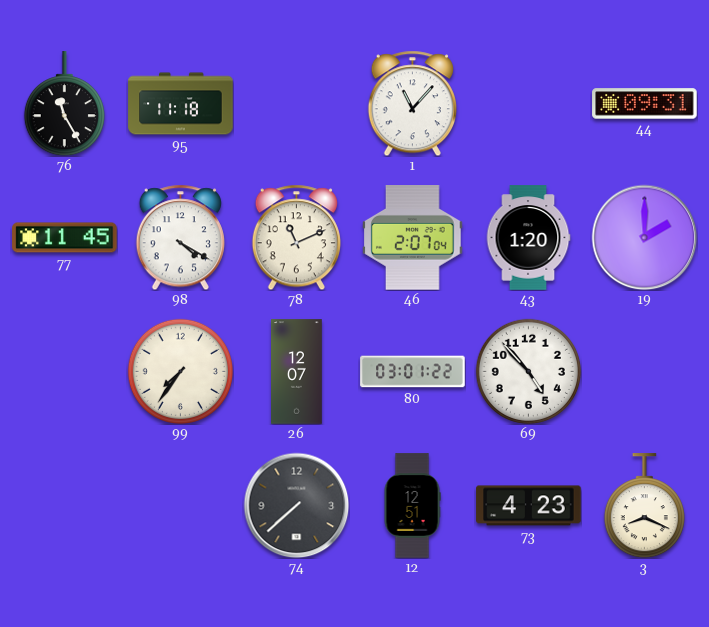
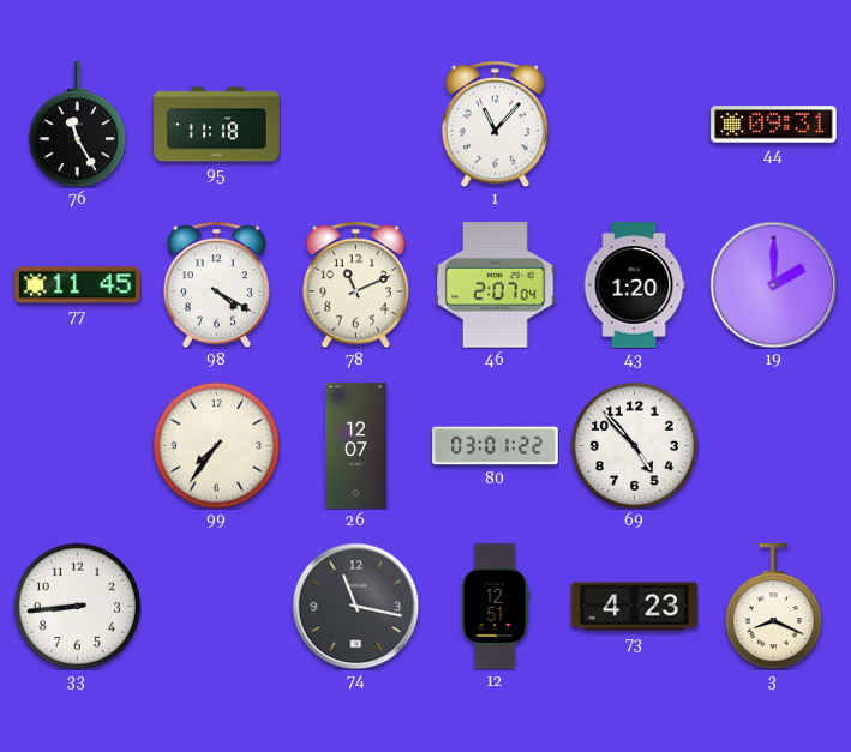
33: none -> 8:44 (77, 606)
74: 7:38 -> 11:17 (355, 606)
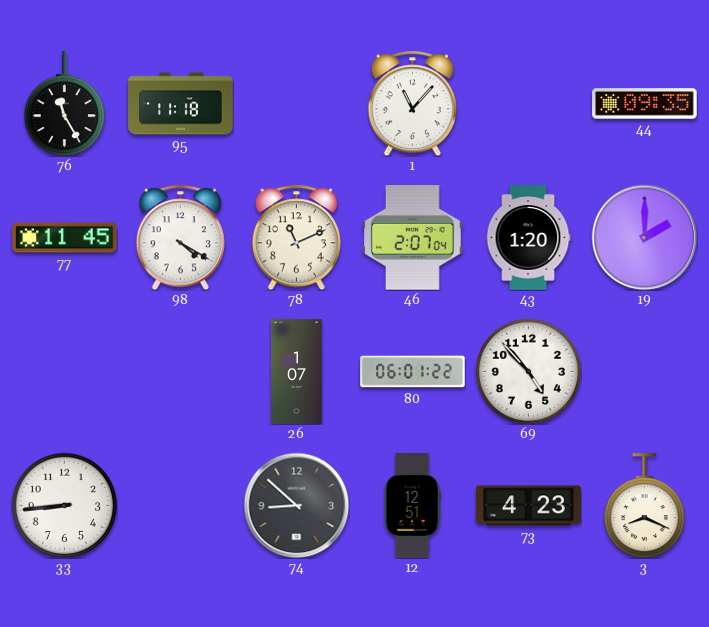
44: 09:31 -> 09:35 (645, 104)
99: 7:36 -> none (216, 445)
26: 12:07 -> 1:07 (297, 372)
80: 03:01 -> 06:01 (413, 372)
74: 11:17 -> 8:52 (296, 505)
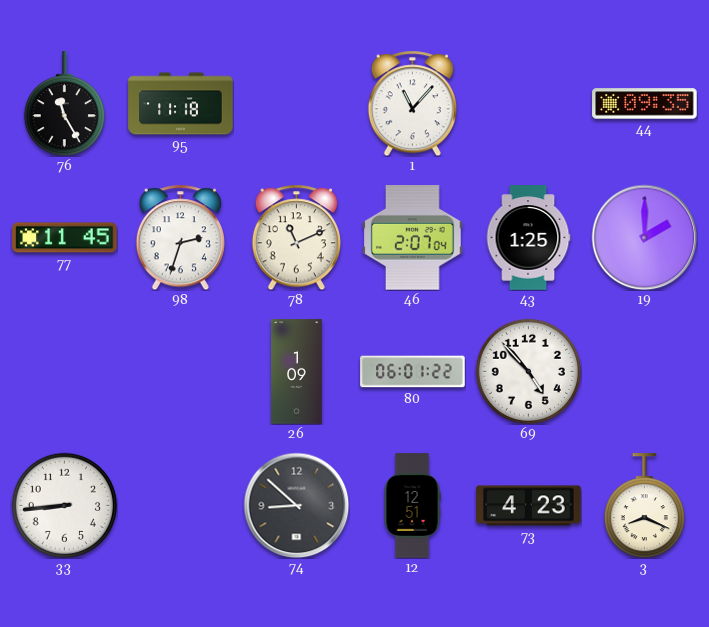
98: 4:20 -> 2:33 (180, 237)
43: 1:20 -> 1:25 (528, 238)
26: 1:07 -> 1:09 (297, 372)
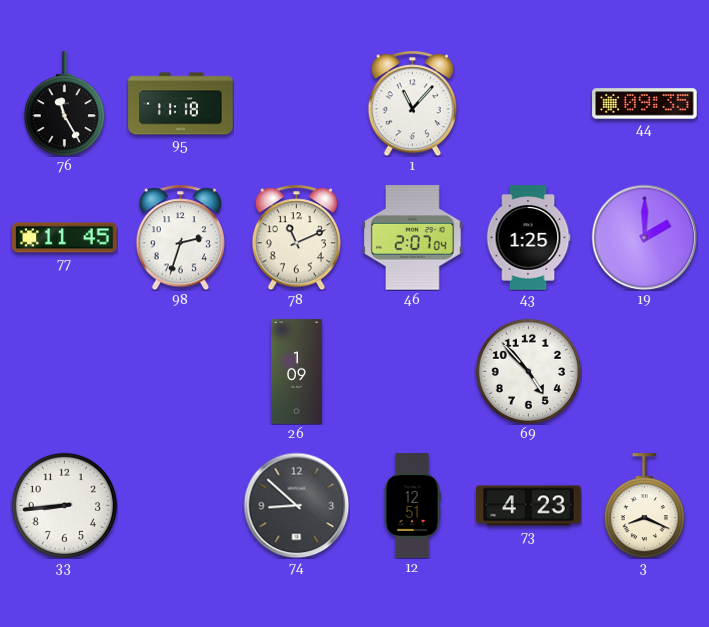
80: 06:01 -> none (413, 372)
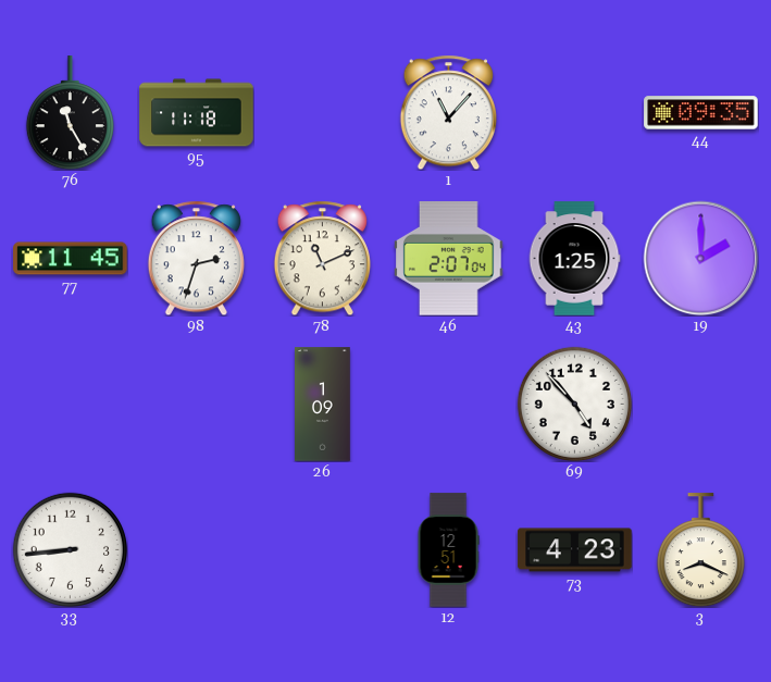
74: 8:52 -> none (296, 505)
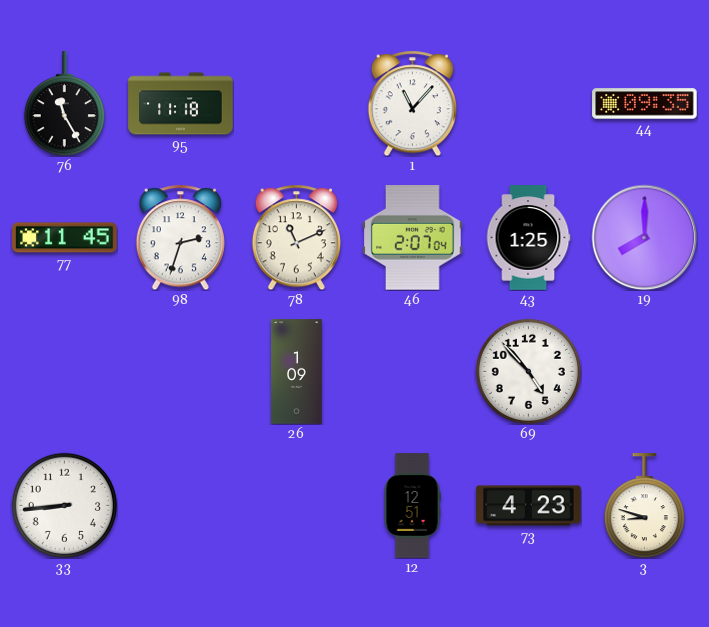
19: 2:00 -> 8:00 (644, 237)
3: 8:19 -> 8:48 (644, 506)
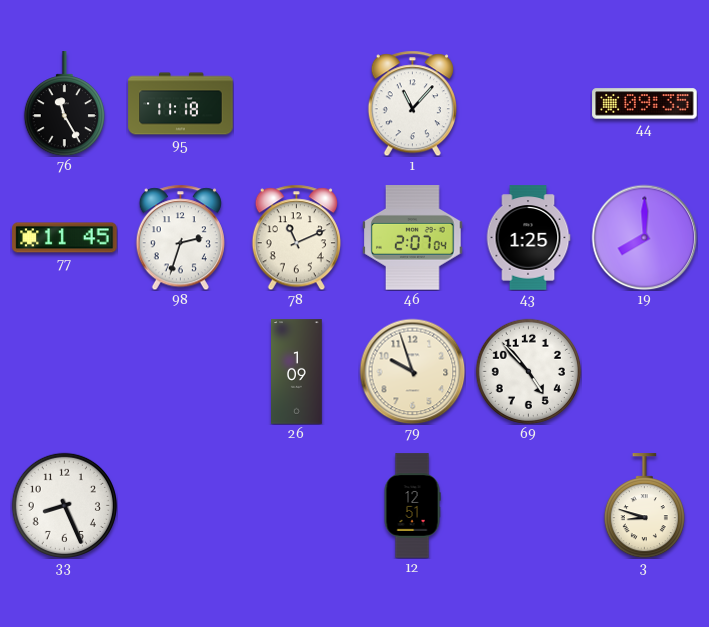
79: none -> 9:57 (412, 371)
33: 8:44 -> 8:26 (64, 505)
73: 4:23 -> none (529, 506)
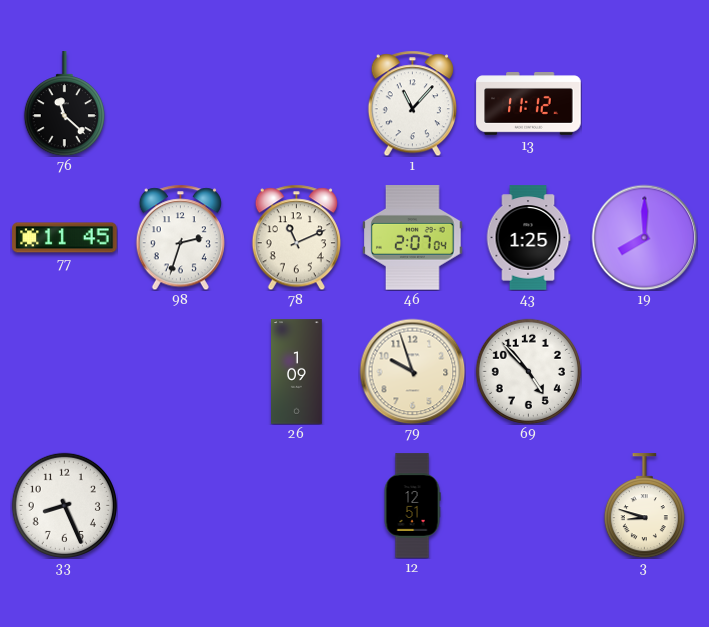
76: 11:25 -> 11:22 (64, 104)
95: 11:18 -> none (181, 104)
13: none -> 11:12 (529, 104)
44: 09:35 -> none (645, 104)
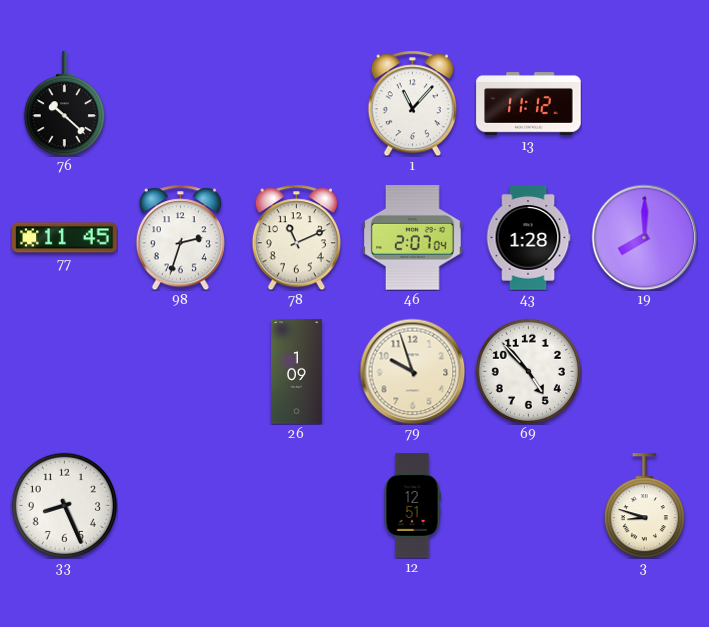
76: 11:22 -> 10:22 (64, 104)
43: 1:25 -> 1:28 (528, 238)
